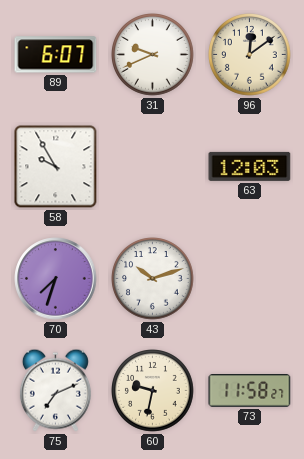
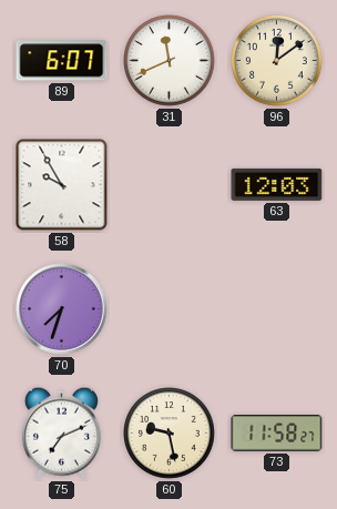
31: 9:41 -> 11:41 (170, 61)
43: 10:12 -> none (153, 279)
60: 9:32 -> 9:28 (170, 434)
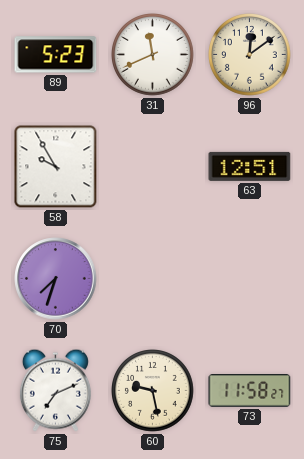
89: 6:07 -> 5:23 (56, 55)
63: 12:03 -> 12:51 (250, 166)
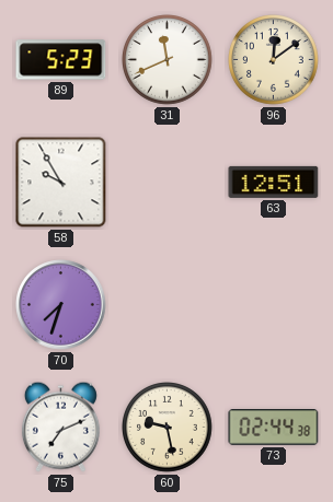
73: 11:58 -> 02:44 (274, 428)
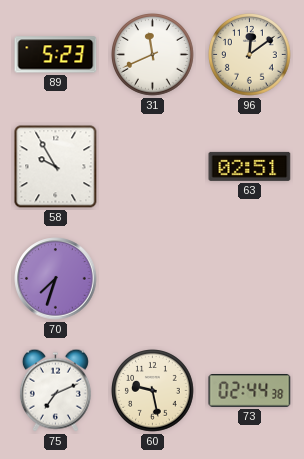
63: 12:51 -> 02:51 (250, 166)
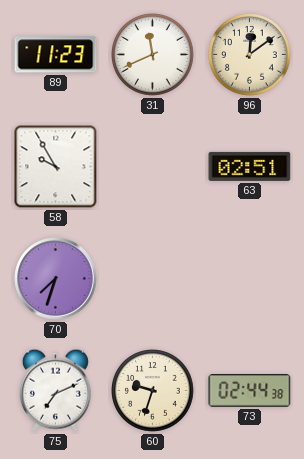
89: 5:23 -> 11:23 (56, 55)
60: 9:28 -> 9:33 (153, 391)
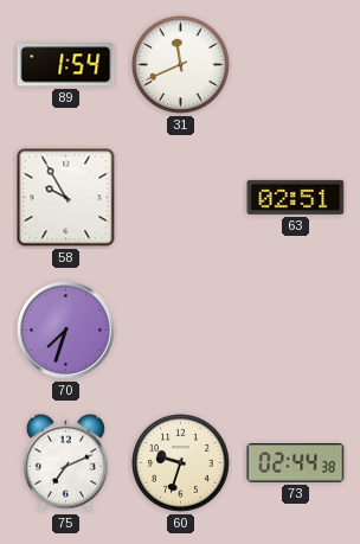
89: 11:23 -> 1:54 (66, 65)
96: 12:09 -> none (250, 55)
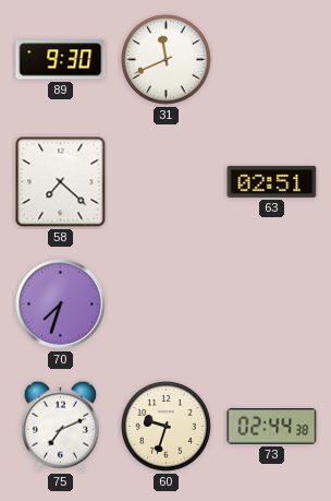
89: 1:54 -> 9:30 (61, 60)
58: 9:55 -> 7:22 (61, 182)
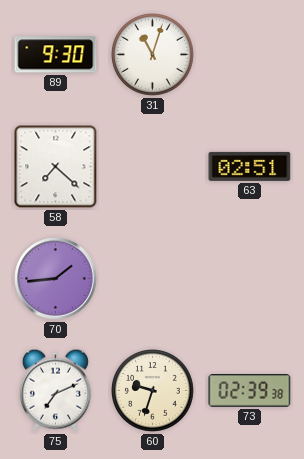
31: 11:41 -> 11:03 (153, 55)
70: 7:33 -> 1:44 (56, 279)
73: 02:44 -> 02:39 (250, 391)
